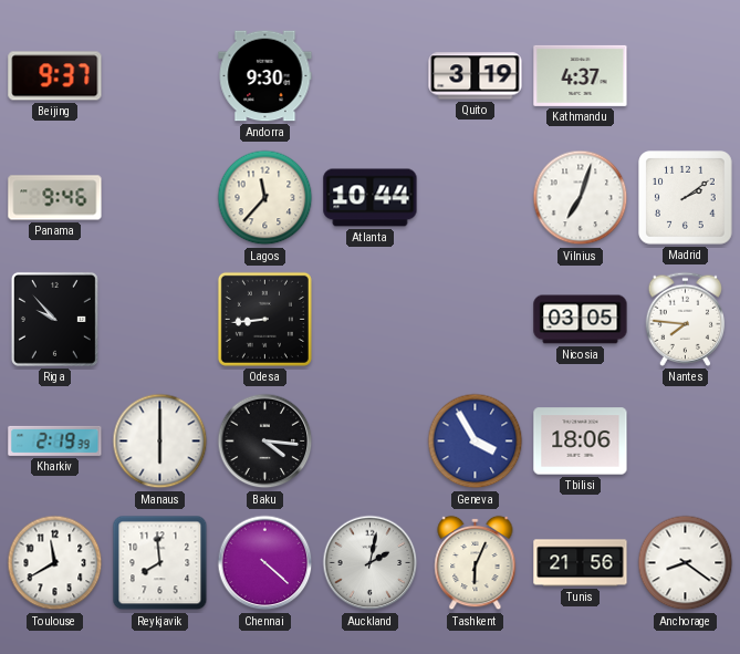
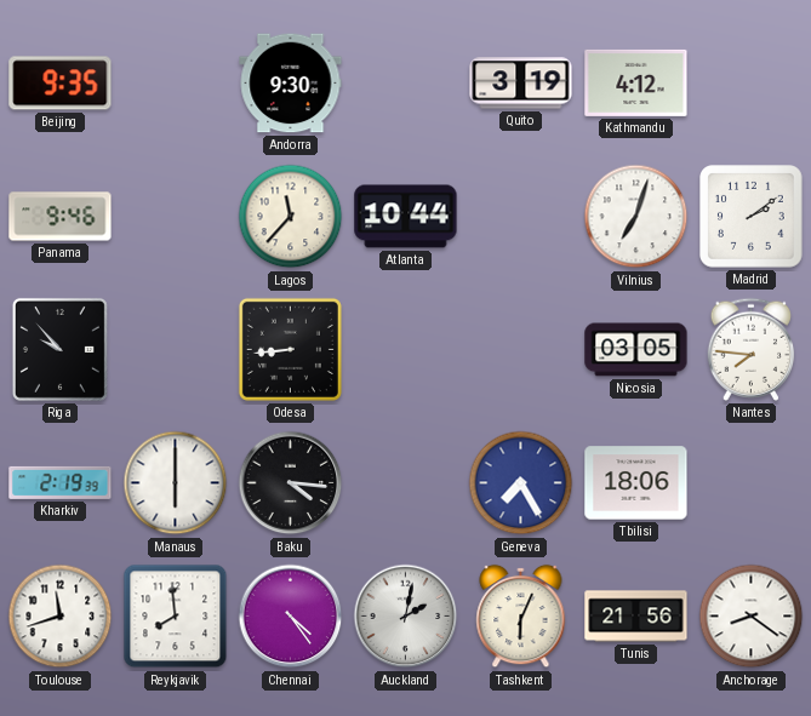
Beijing: 9:37 -> 9:35 (61, 84)
Kathmandu: 4:37 -> 4:12 (636, 82)
Geneva: 3:55 -> 7:25 (521, 483)
Toulouse: 11:40 -> 11:42 (61, 617)
Chennai: 4:22 -> 4:24 (291, 617)
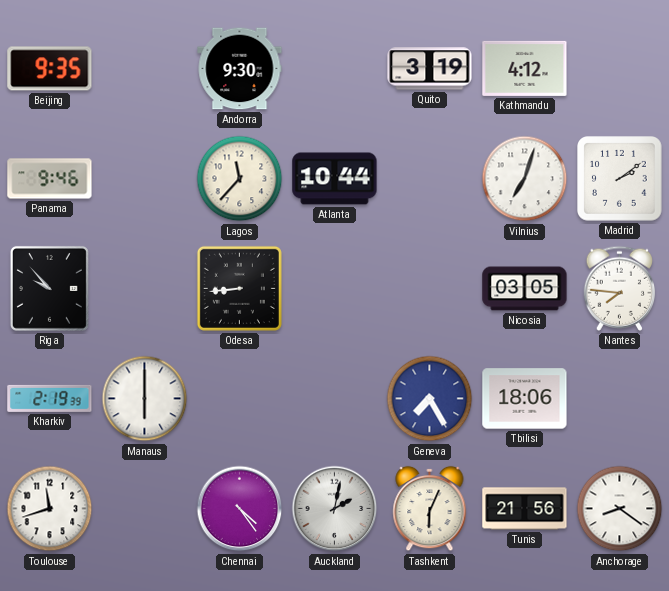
Baku: 4:16 -> none (291, 483)
Reykjavik: 7:59 -> none (176, 617)
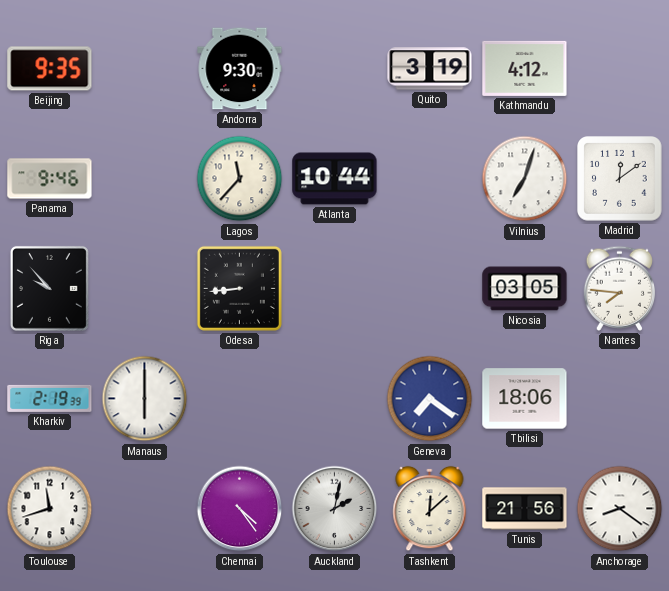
Madrid: 2:09 -> 12:09 (620, 179)
Geneva: 7:25 -> 7:21 (430, 399)
Tashkent: 6:04 -> 12:08 (430, 509)
